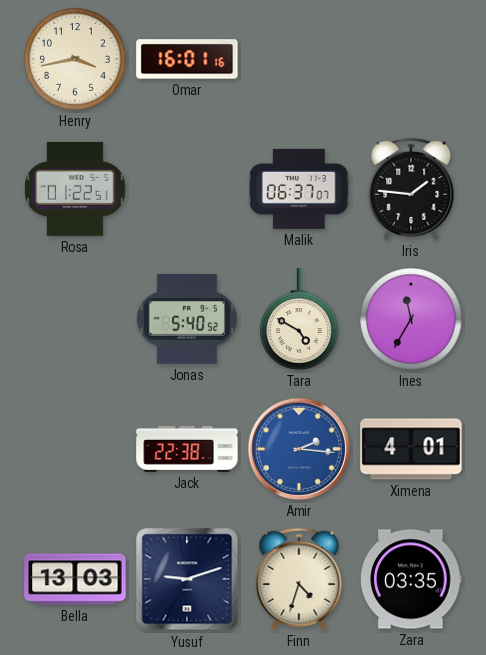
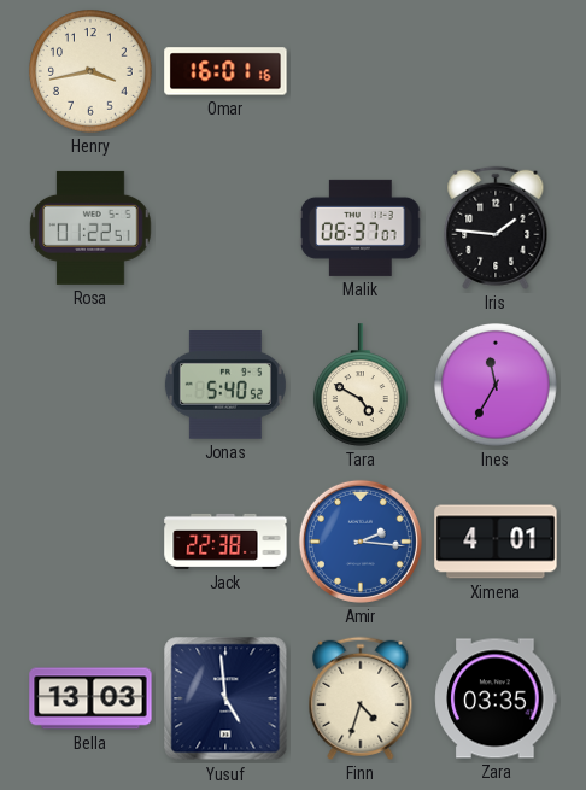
Yusuf: 9:12 -> 4:59 (225, 698)
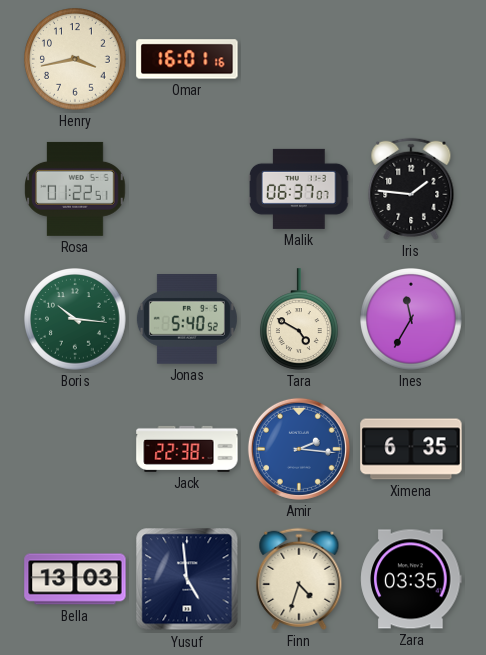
Boris: none -> 10:16 (76, 320)
Ximena: 4:01 -> 6:35 (411, 449)
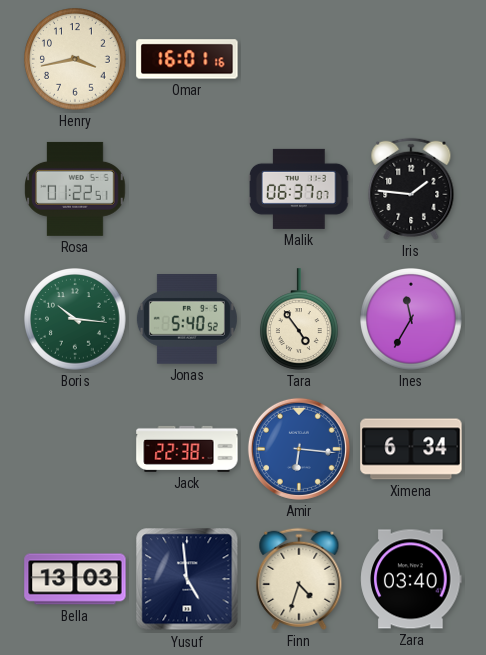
Tara: 4:50 -> 4:54 (300, 319)
Amir: 2:16 -> 6:16 (299, 449)
Ximena: 6:35 -> 6:34 (411, 449)
Zara: 03:35 -> 03:40 (411, 579)
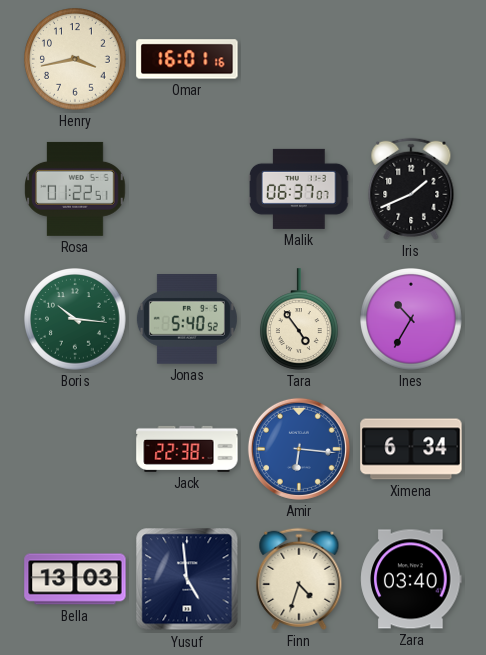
Iris: 1:46 -> 1:41 (411, 189)
Ines: 11:35 -> 10:35 (412, 320)
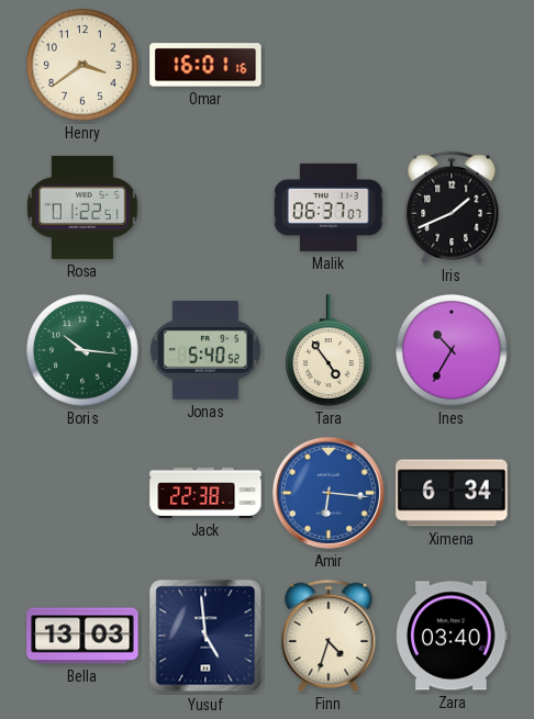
Henry: 3:43 -> 3:39 (84, 66)
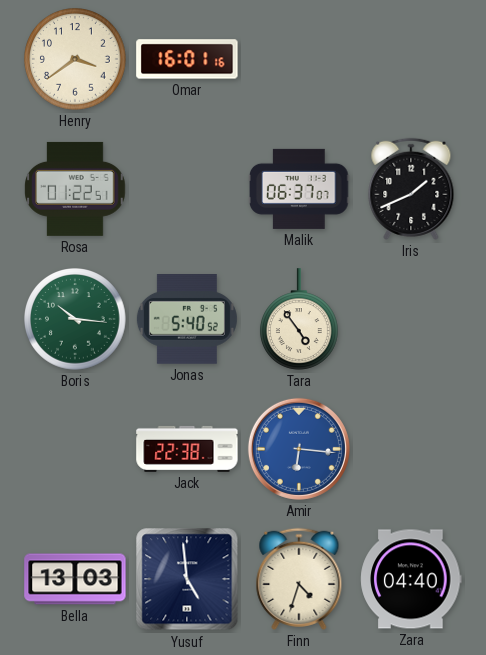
Ines: 10:35 -> none (453, 351)
Ximena: 6:34 -> none (452, 493)
Zara: 03:40 -> 04:40 (411, 579)
